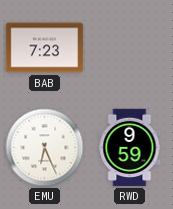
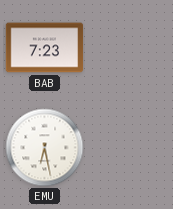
EMU: 6:26 -> 6:28 (45, 148)
RWD: 9:59 -> none (130, 148)
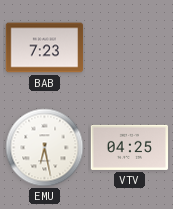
VTV: none -> 04:25 (130, 147)
